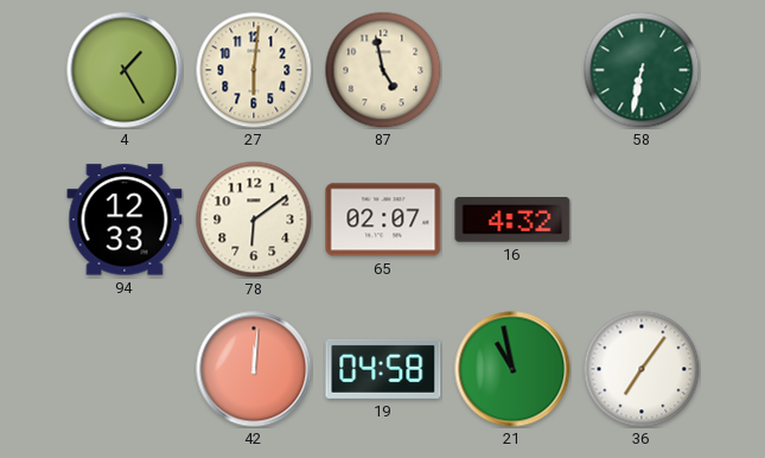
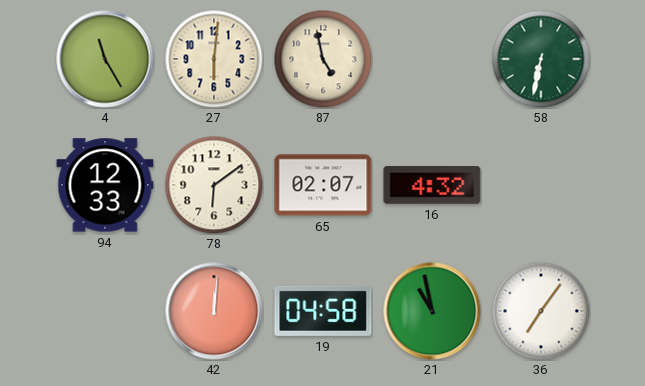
4: 1:25 -> 11:25 (105, 59)
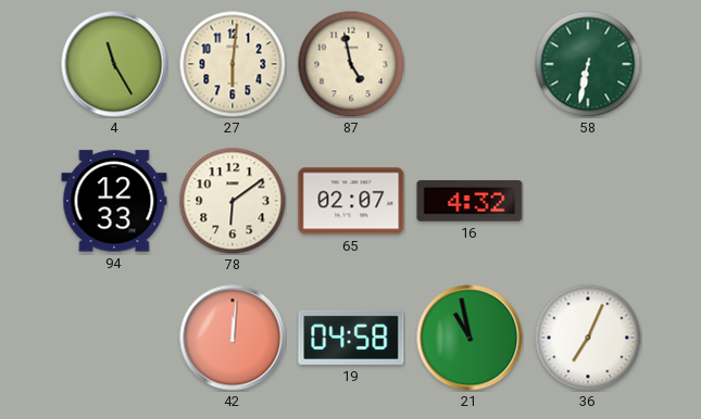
36: 7:06 -> 7:04 (588, 338)
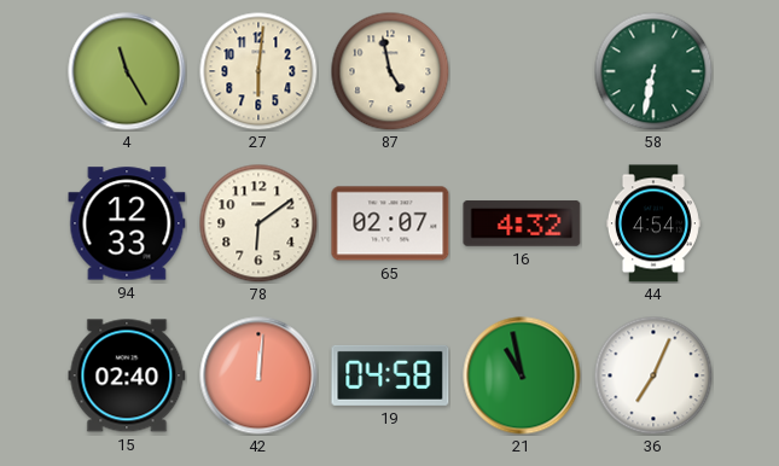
44: none -> 4:54 (653, 223)
15: none -> 02:40 (127, 375)
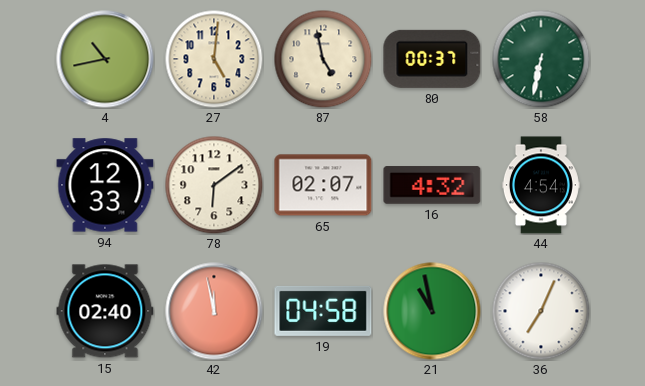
4: 11:25 -> 10:43 (105, 59)
27: 6:01 -> 5:01 (214, 59)
80: none -> 00:37 (432, 59)
42: 12:01 -> 11:58 (214, 311)
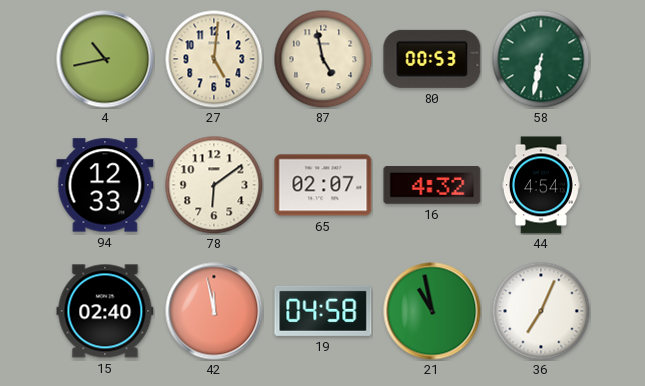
80: 00:37 -> 00:53 (432, 59)
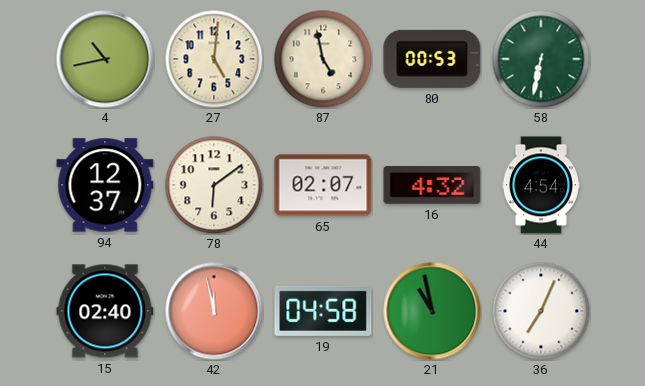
94: 12:33 -> 12:37 (105, 185)
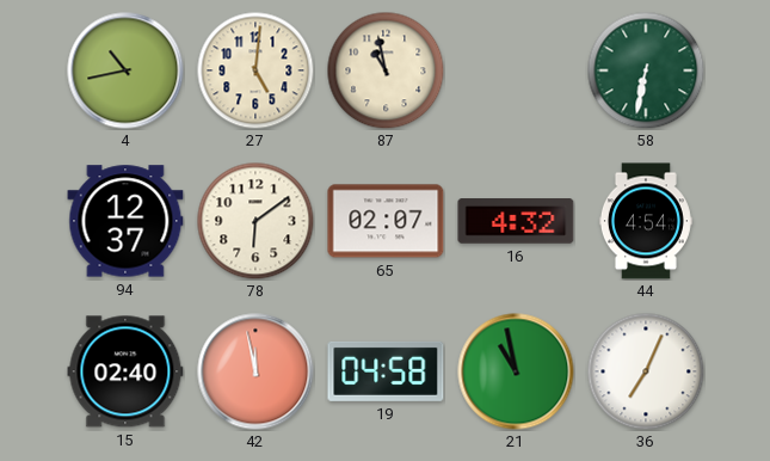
87: 4:58 -> 10:58 (386, 70)
80: 00:53 -> none (432, 59)
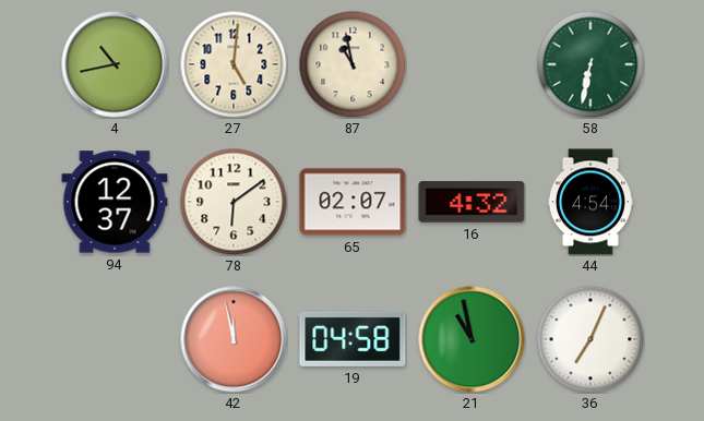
15: 02:40 -> none (125, 371)
